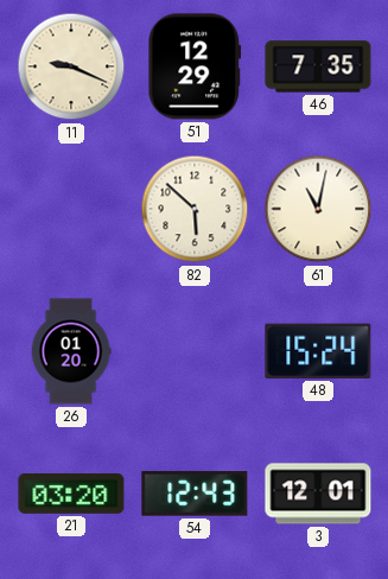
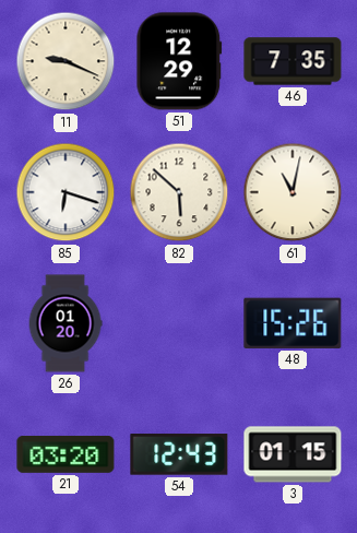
85: none -> 6:18 (66, 192)
48: 15:24 -> 15:26 (293, 323)
3: 12:01 -> 01:15 (293, 454)
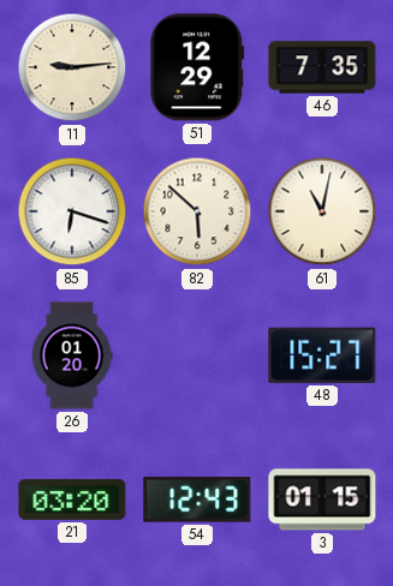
11: 9:19 -> 9:14 (72, 67)
48: 15:26 -> 15:27 (322, 355)
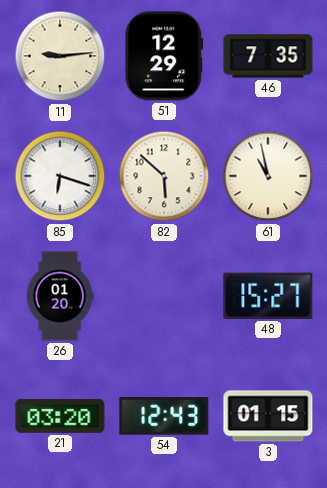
61: 11:02 -> 10:58 (268, 176)
